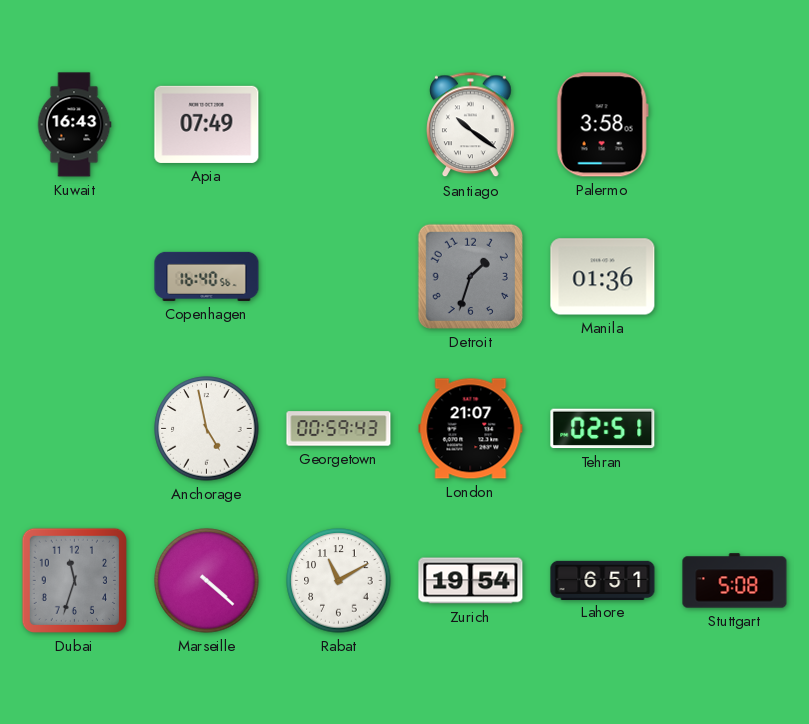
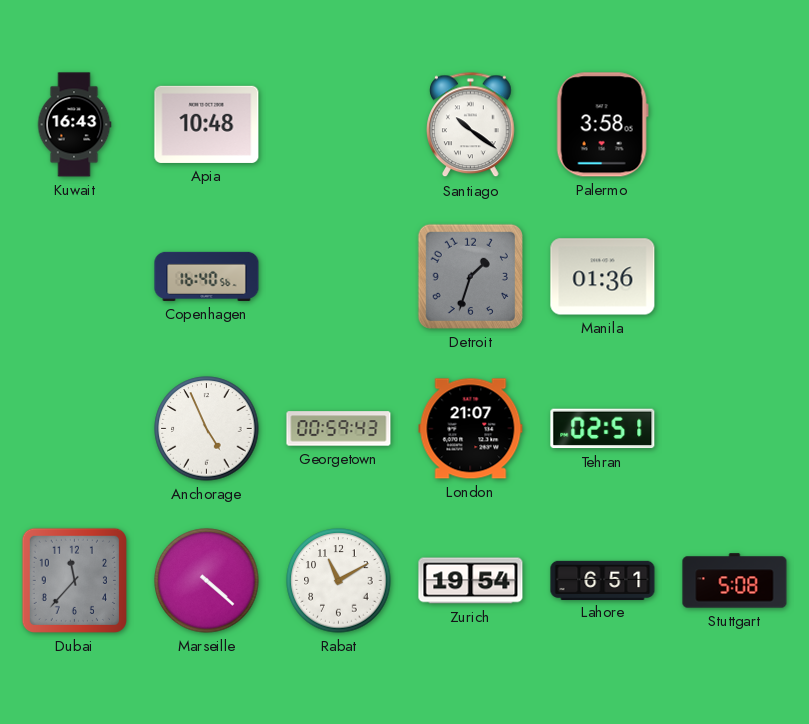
Apia: 07:49 -> 10:48 (207, 124)
Anchorage: 4:58 -> 4:56 (207, 429)
Dubai: 11:33 -> 11:37 (74, 580)
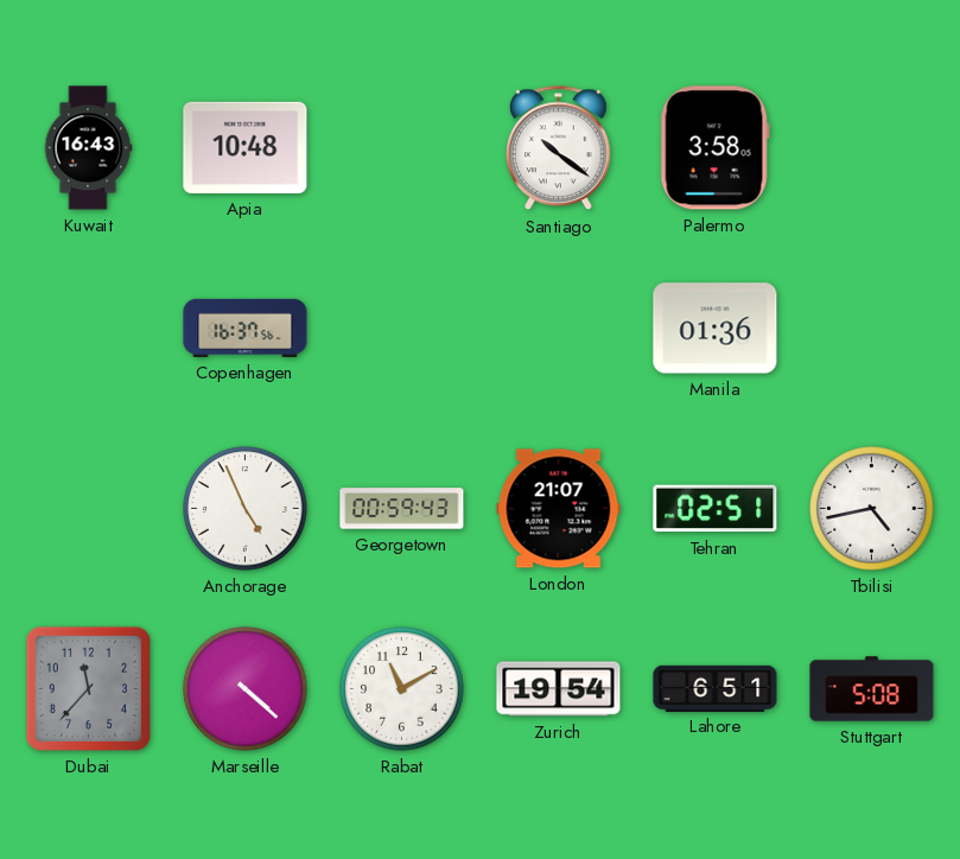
Copenhagen: 16:40 -> 16:37 (246, 327)
Detroit: 1:33 -> none (470, 276)
Tbilisi: none -> 4:43 (872, 509)
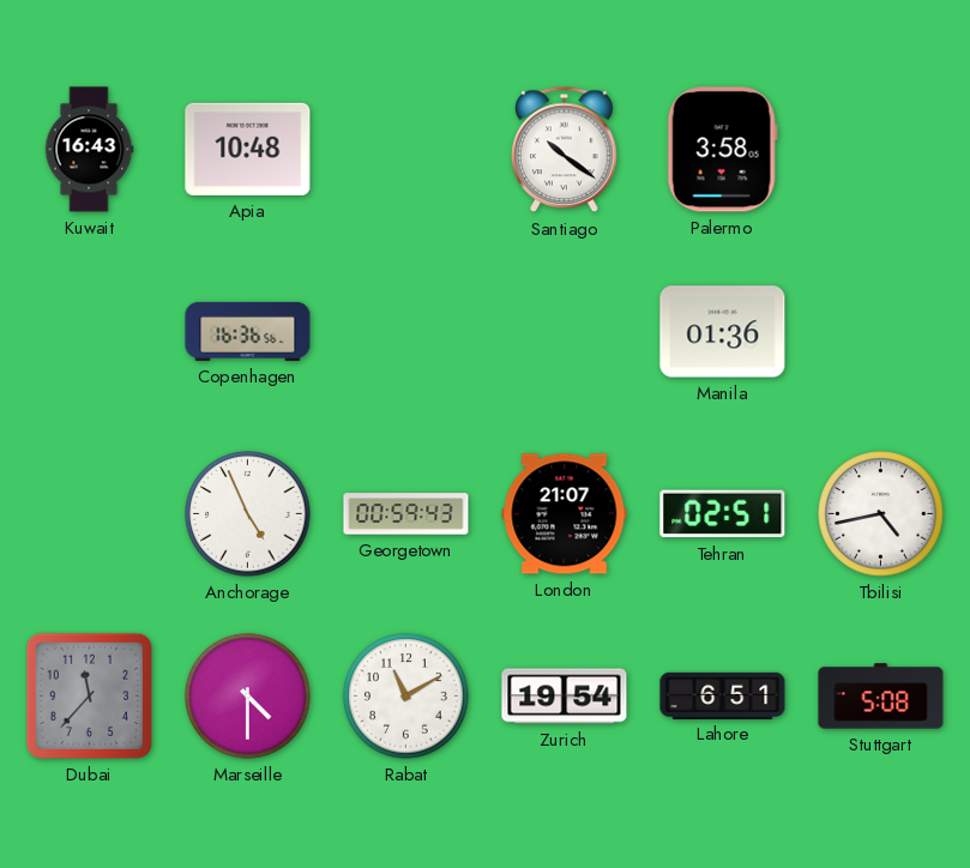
Copenhagen: 16:37 -> 16:36 (248, 331)
Marseille: 4:22 -> 4:30 (248, 697)
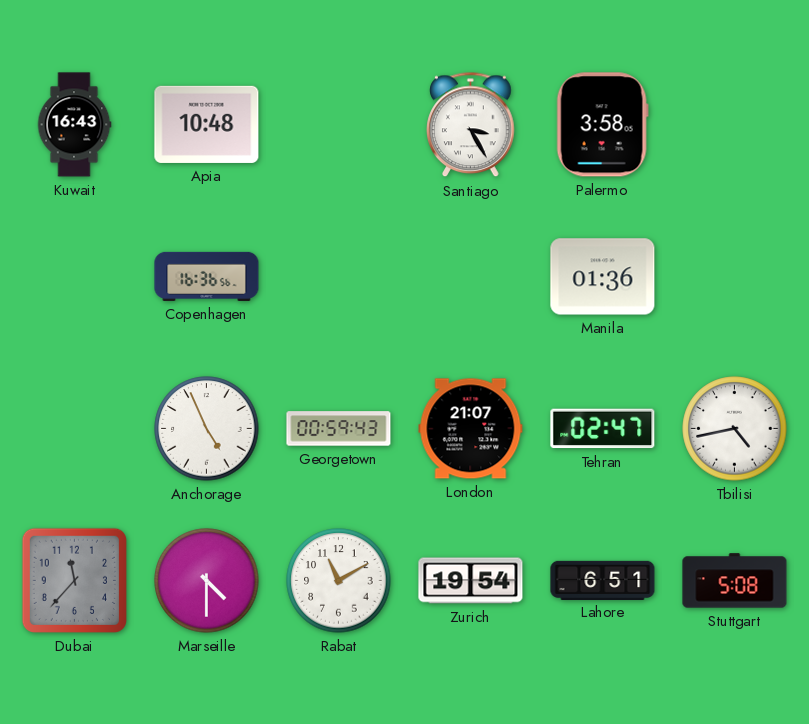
Santiago: 10:21 -> 3:25 (471, 125)
Tehran: 02:51 -> 02:47 (603, 429)
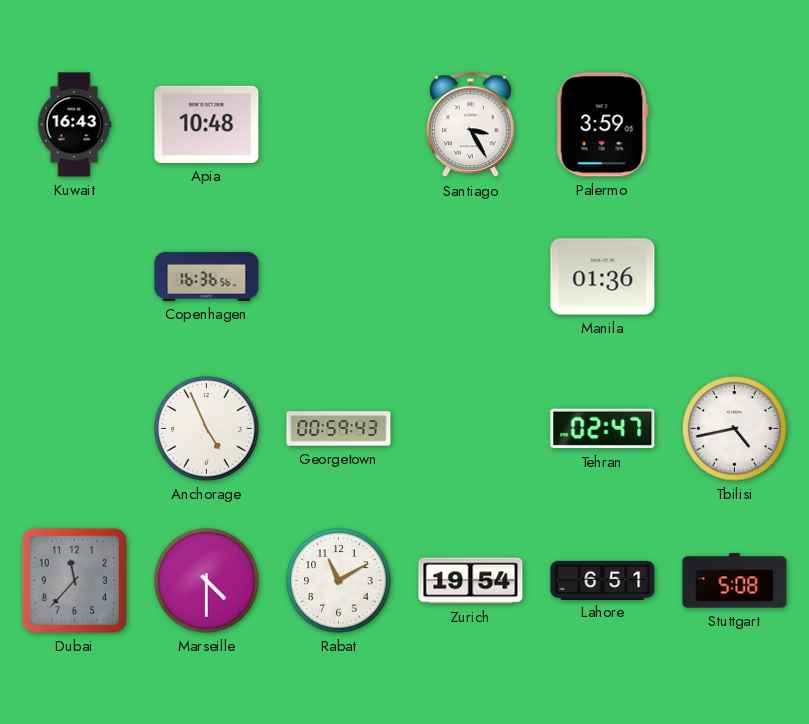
Palermo: 3:58 -> 3:59 (602, 125)
London: 21:07 -> none (471, 429)
